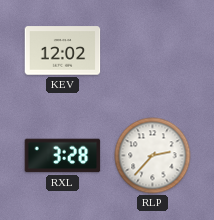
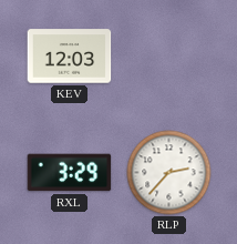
KEV: 12:02 -> 12:03 (70, 57)
RXL: 3:28 -> 3:29 (70, 173)
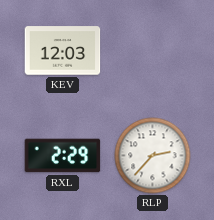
RXL: 3:29 -> 2:29 (63, 156)
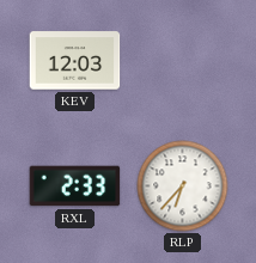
RXL: 2:29 -> 2:33 (75, 186)
RLP: 2:37 -> 6:37 (183, 186)
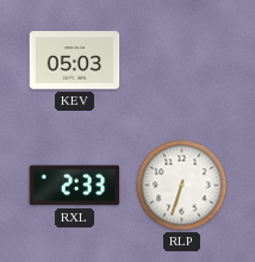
KEV: 12:03 -> 05:03 (75, 61)
RLP: 6:37 -> 6:33 (182, 186)
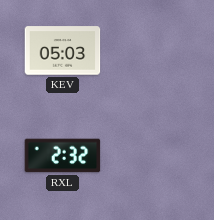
RXL: 2:33 -> 2:32 (63, 156)
RLP: 6:33 -> none (182, 186)
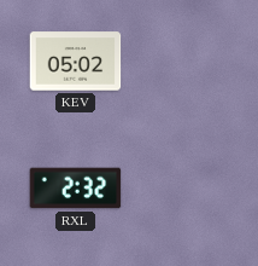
KEV: 05:03 -> 05:02 (76, 62)
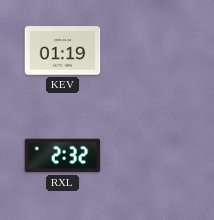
KEV: 05:02 -> 01:19 (63, 51)
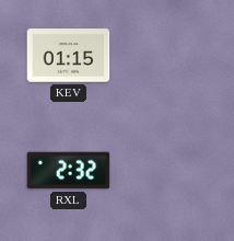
KEV: 01:19 -> 01:15 (69, 56)
